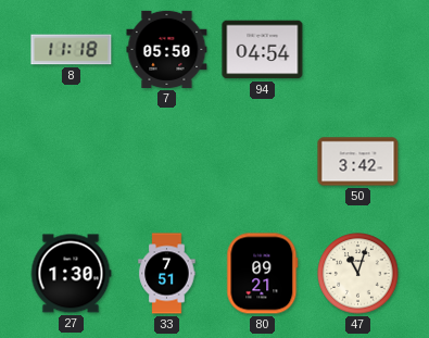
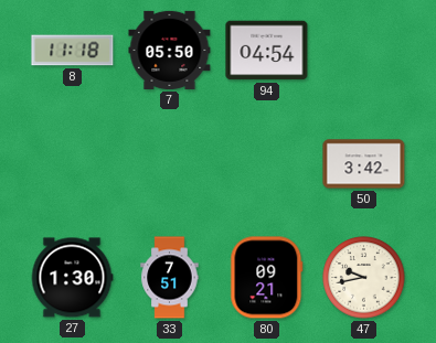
47: 11:03 -> 9:43 (364, 278)
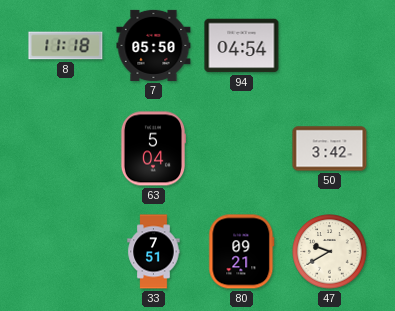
63: none -> 5:04 (152, 149)
27: 1:30 -> none (72, 278)
47: 9:43 -> 9:40 (330, 252)
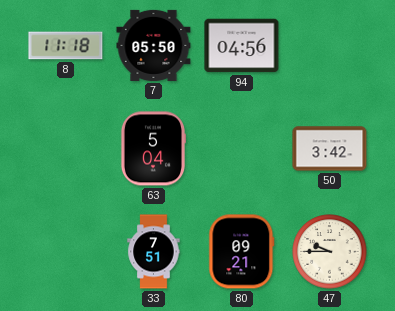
94: 04:54 -> 04:56 (242, 46)
47: 9:40 -> 9:45 (330, 252)
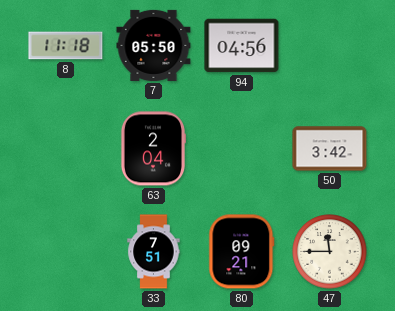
63: 5:04 -> 2:04 (152, 149)
47: 9:45 -> 11:45 (330, 252)
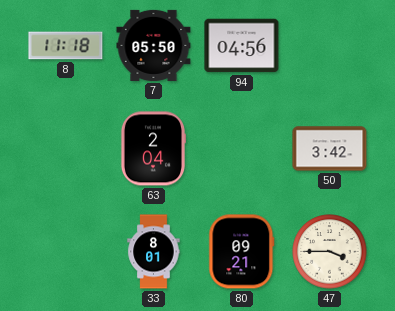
33: 7:51 -> 8:01 (154, 252)
47: 11:45 -> 3:45 (330, 252)
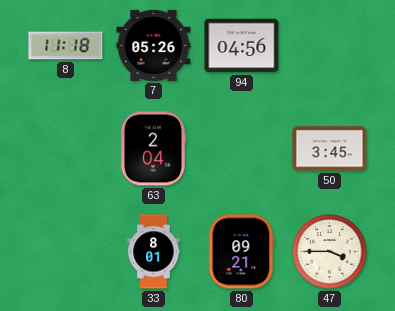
7: 05:50 -> 05:26 (154, 45)
50: 3:42 -> 3:45 (330, 149)
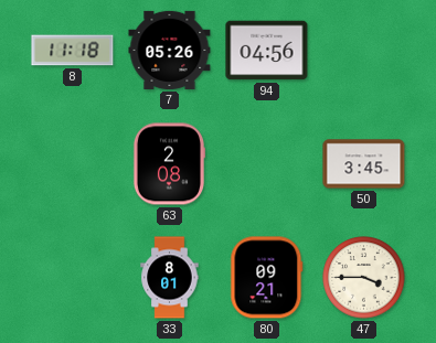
63: 2:04 -> 2:08 (168, 164)
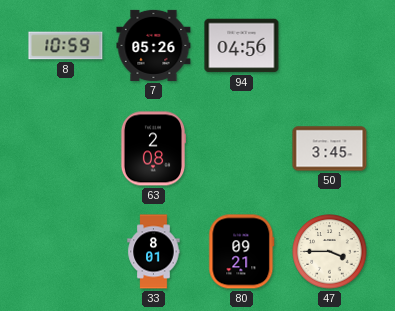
8: 11:18 -> 10:59 (66, 46)
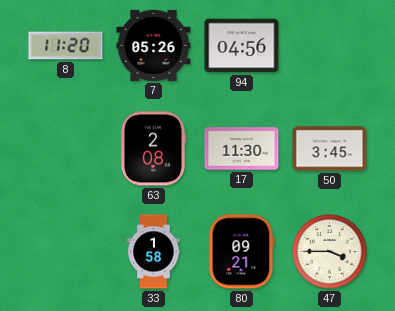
8: 10:59 -> 11:20 (66, 46)
17: none -> 11:30 (242, 149)
33: 8:01 -> 1:58 (154, 252)
